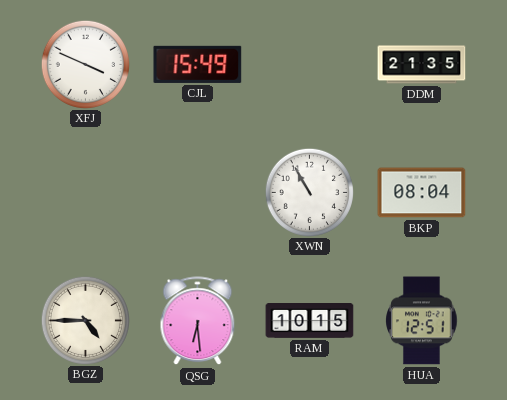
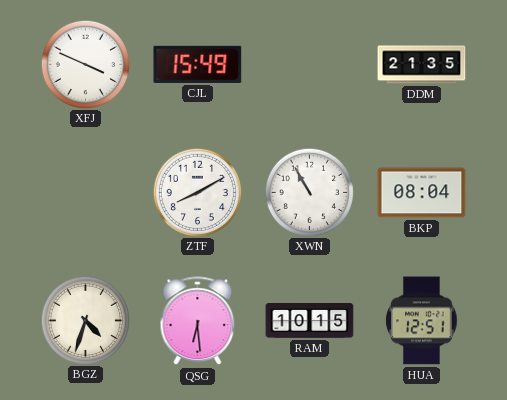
ZTF: none -> 8:10 (197, 192)
BGZ: 4:45 -> 4:33 (85, 320)
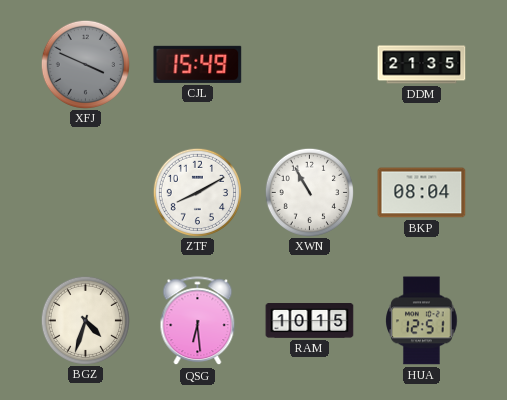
XFJ dial: white -> grey (85, 64)
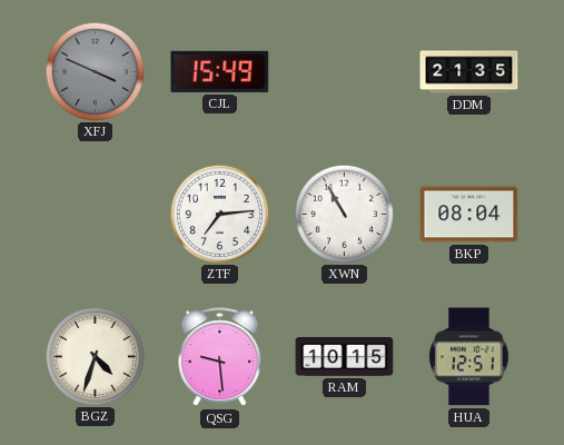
ZTF: 8:10 -> 7:14 (219, 214)
QSG: 6:29 -> 9:29 (220, 357)
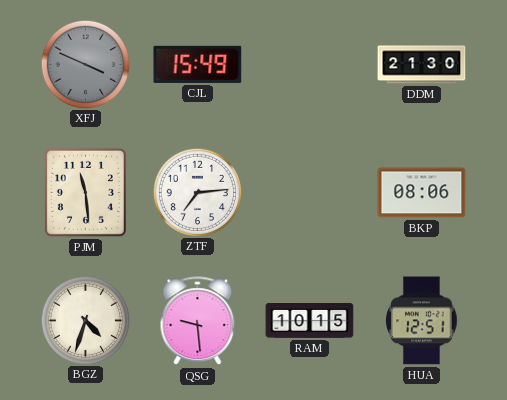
DDM: 21:35 -> 21:30 (422, 65)
PJM: none -> 11:29 (85, 192)
XWN: 10:55 -> none (344, 214)
BKP: 08:04 -> 08:06 (422, 193)
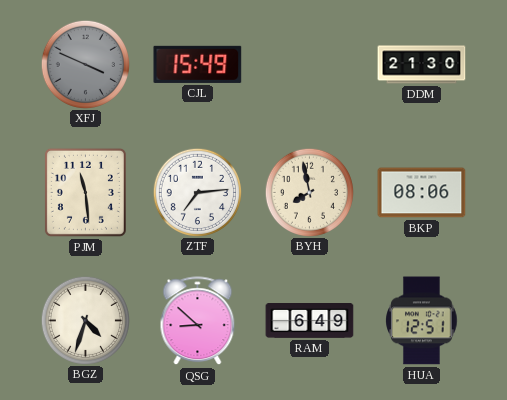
BYH: none -> 7:58 (309, 192)
QSG: 9:29 -> 8:52 (198, 321)
RAM: 10:15 -> 6:49 (310, 321)
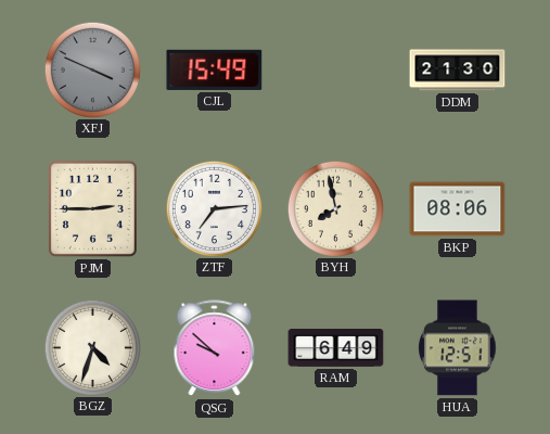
PJM: 11:29 -> 2:45 (92, 208)
QSG: 8:52 -> 9:52 (215, 348)
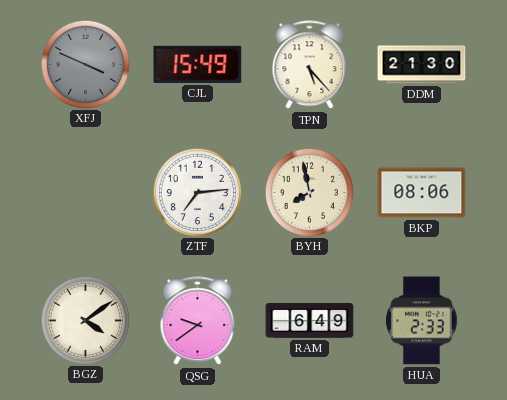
TPN: none -> 5:23 (310, 65)
PJM: 2:45 -> none (92, 208)
BGZ: 4:33 -> 4:09 (85, 320)
QSG: 9:52 -> 9:39 (198, 321)
HUA: 12:51 -> 2:33 (422, 321)
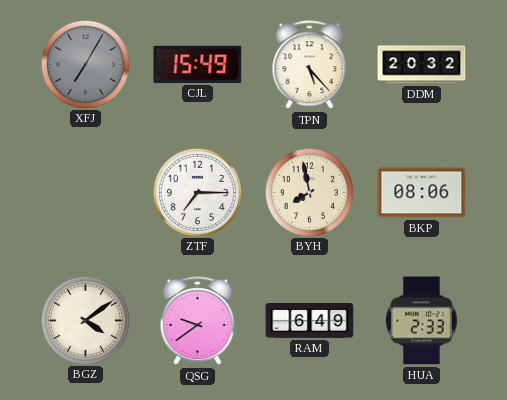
XFJ: 3:49 -> 7:05 (85, 64)
DDM: 21:30 -> 20:32 (422, 65)
ZTF: 7:14 -> 7:15 (197, 192)
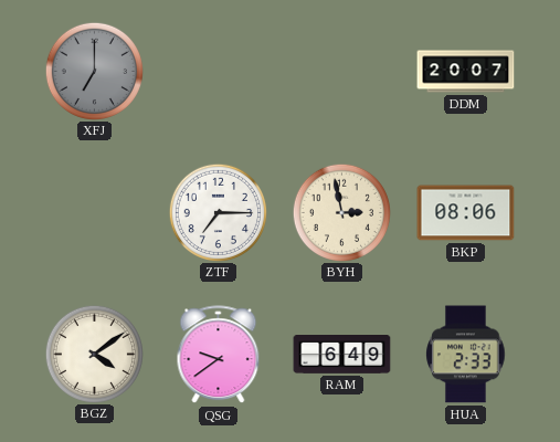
XFJ: 7:05 -> 7:00 (94, 71)
CJL: 15:49 -> none (198, 64)
TPN: 5:23 -> none (310, 65)
DDM: 20:32 -> 20:07 (466, 72)
BYH: 7:58 -> 2:58 (341, 212)
